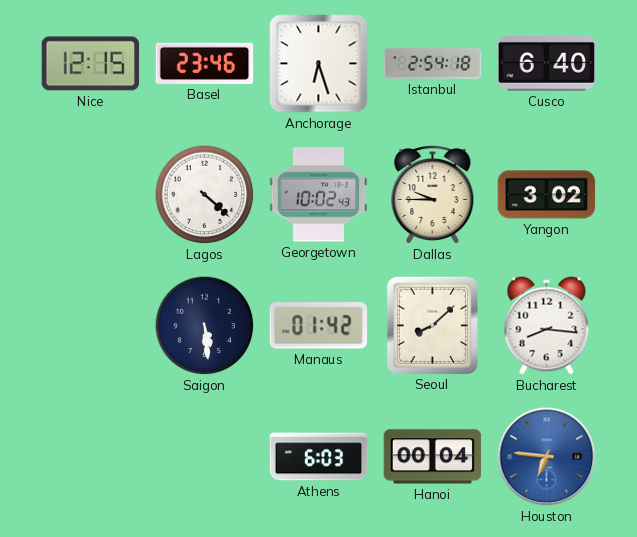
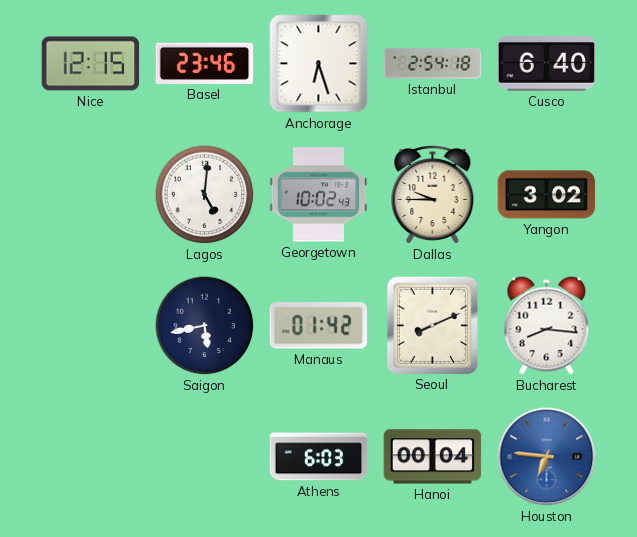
Lagos: 4:22 -> 5:01 (205, 195)
Saigon: 5:29 -> 5:43 (205, 326)
Seoul: 8:08 -> 8:11 (432, 325)
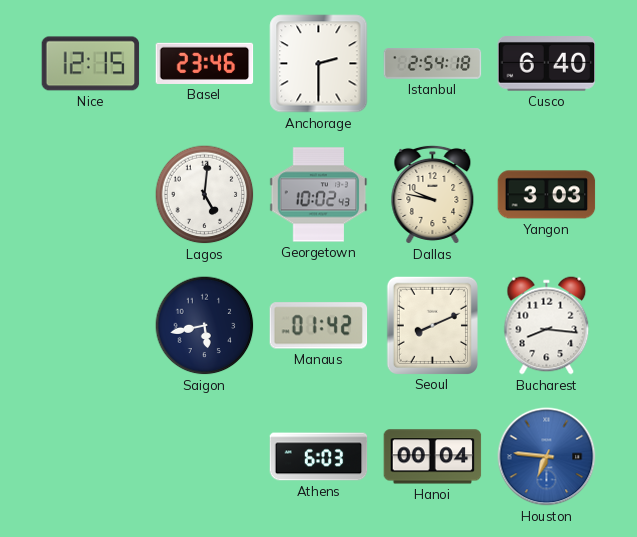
Anchorage: 6:27 -> 2:30 (319, 64)
Dallas: 9:45 -> 9:47 (433, 194)
Yangon: 3:02 -> 3:03 (547, 195)
